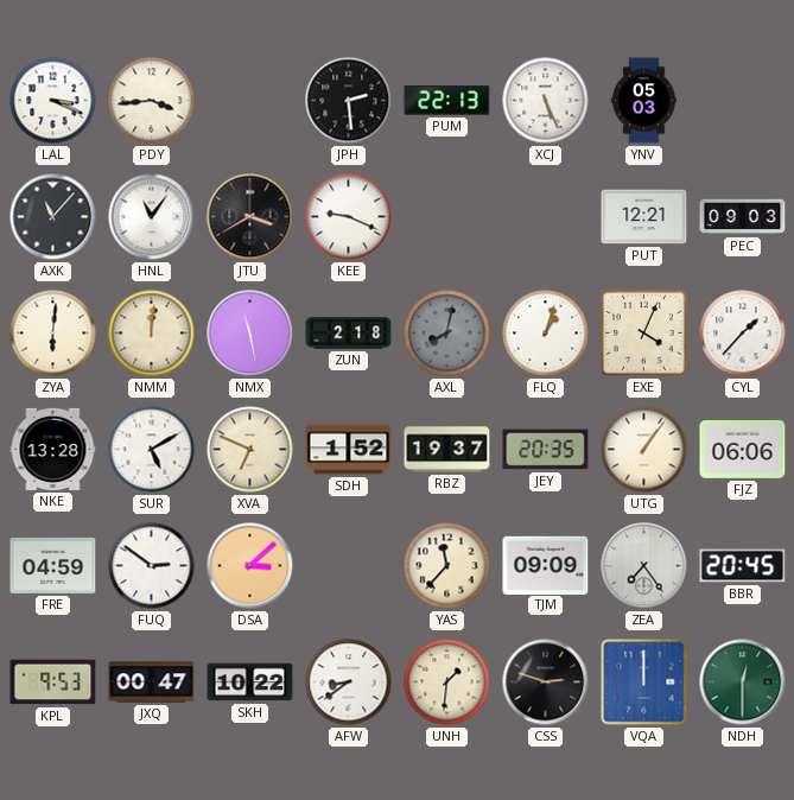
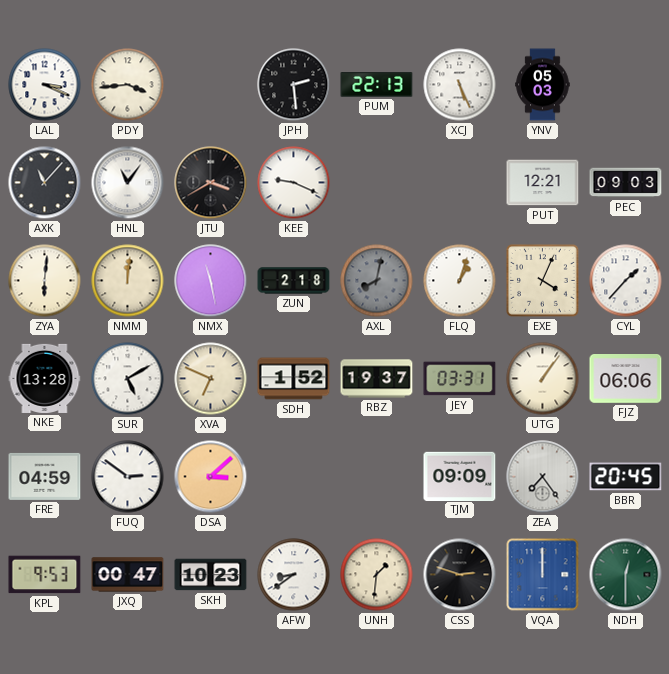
JEY: 20:35 -> 03:31 (460, 379)
YAS: 11:37 -> none (447, 566)
SKH: 10:22 -> 10:23 (211, 575)
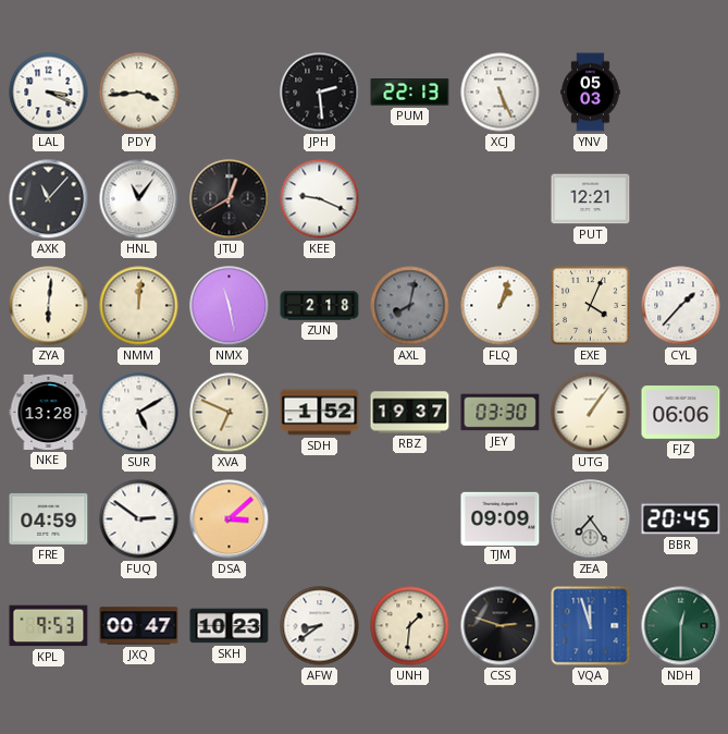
JTU: 3:40 -> 12:40 (230, 199)
PEC: 09:03 -> none (626, 183)
JEY: 03:31 -> 03:30 (501, 413)
VQA: 12:00 -> 11:57 (591, 626)
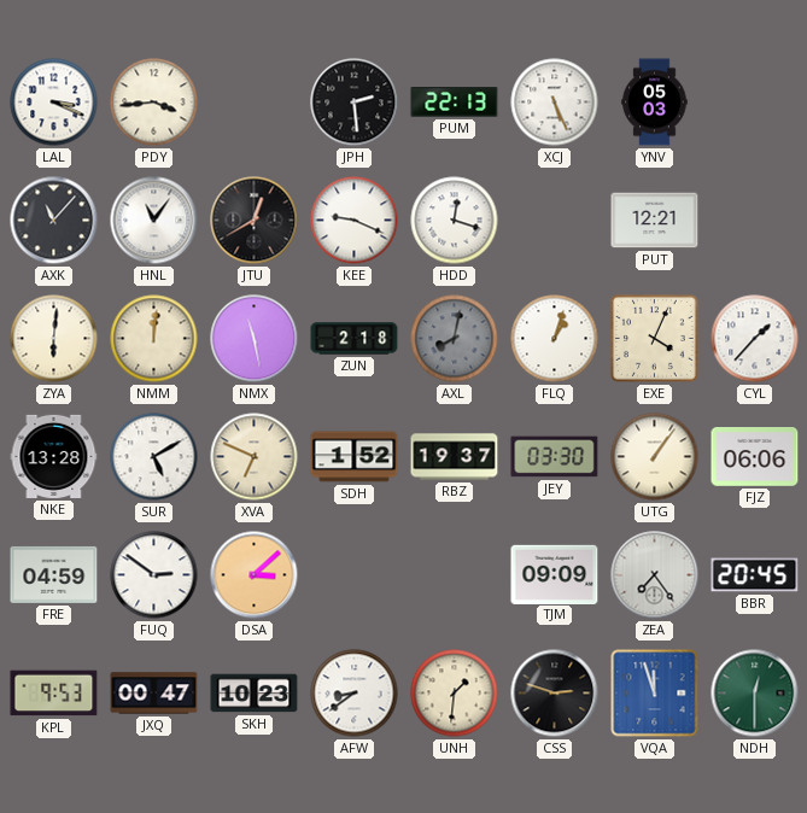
HDD: none -> 12:18 (455, 221)
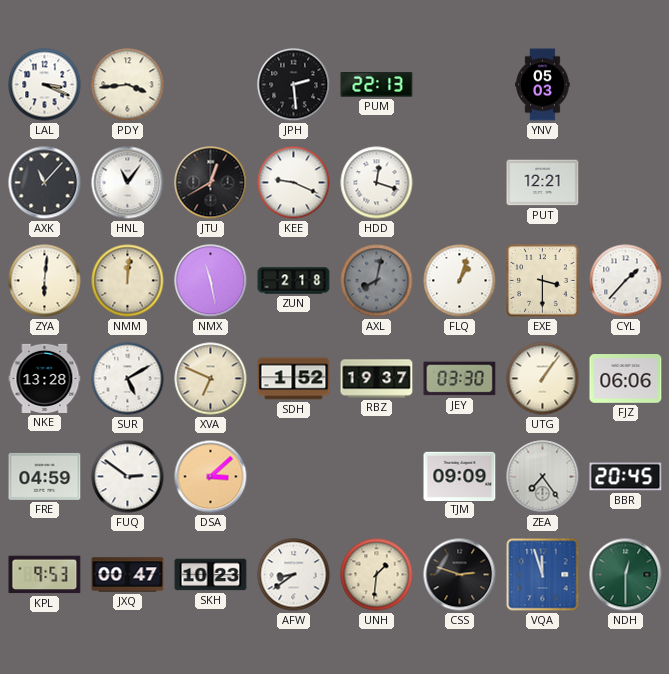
XCJ: 5:26 -> none (555, 103)
EXE: 4:04 -> 3:30 (543, 281)
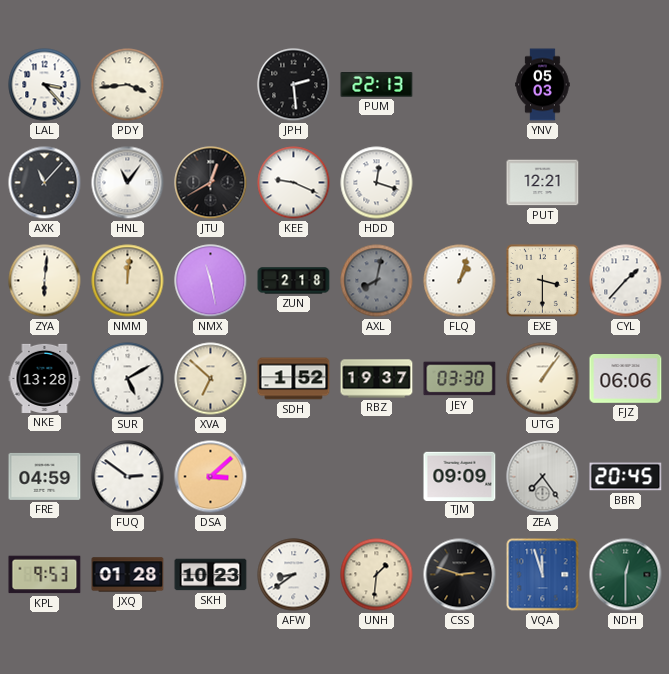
LAL: 3:19 -> 3:23 (45, 85)
XVA: 6:49 -> 6:52 (211, 379)
JXQ: 00:47 -> 01:28 (128, 575)
